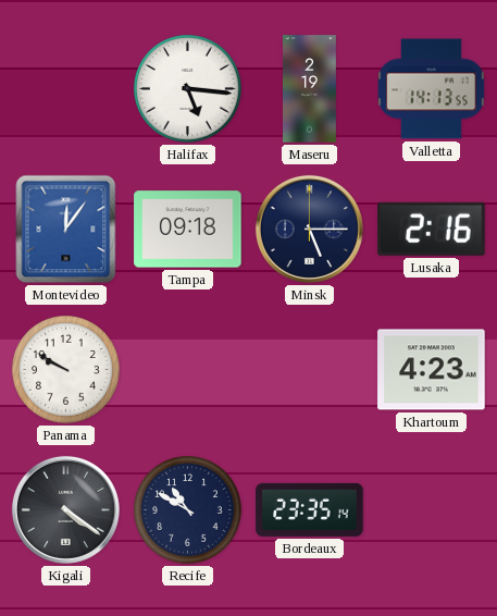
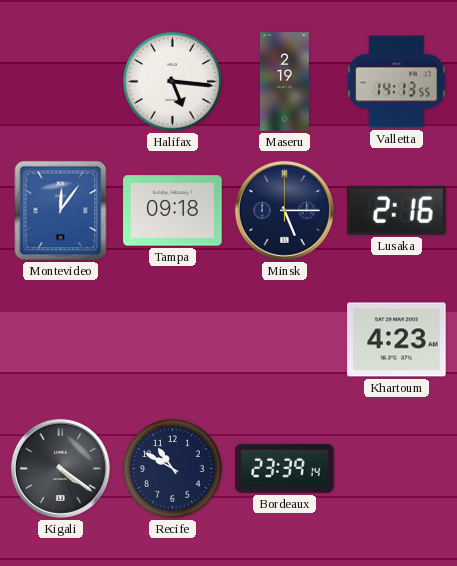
Panama: 9:50 -> none (66, 370)
Bordeaux: 23:35 -> 23:39 (285, 468)
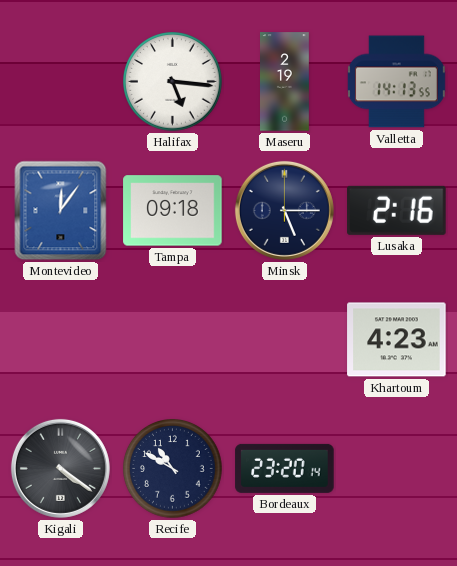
Bordeaux: 23:39 -> 23:20 (285, 468)
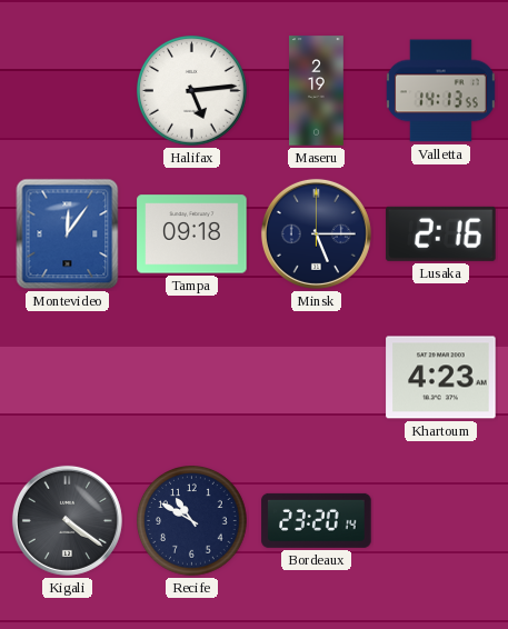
Halifax: 5:16 -> 5:14 (192, 91)
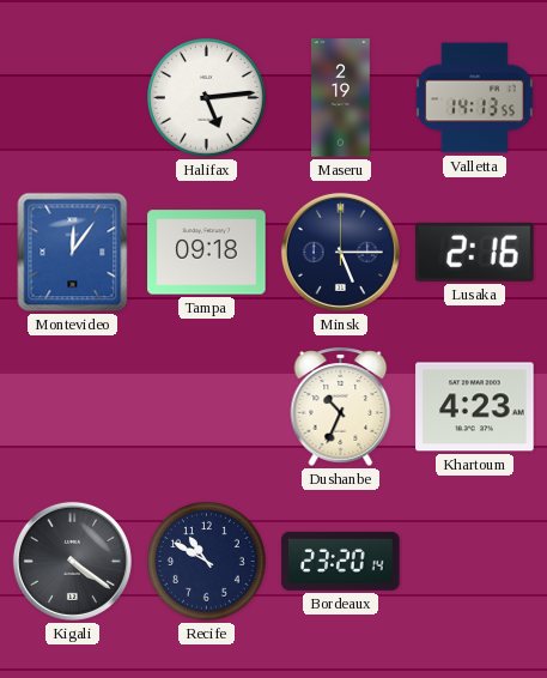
Dushanbe: none -> 10:34 (341, 406)
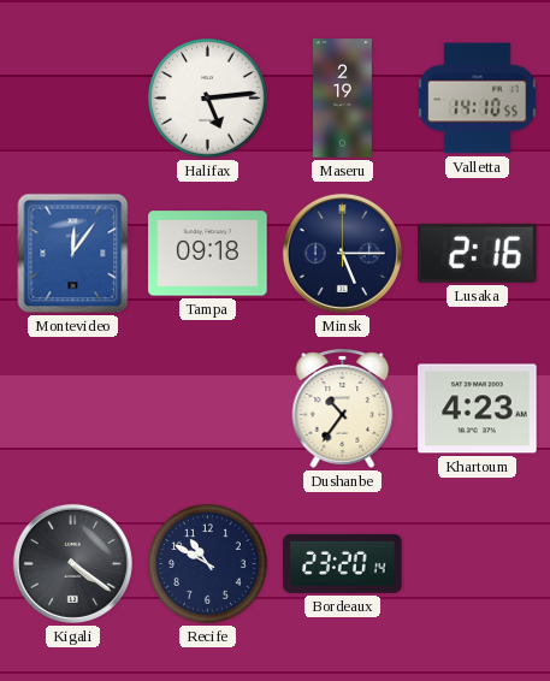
Valletta: 14:13 -> 14:10 (477, 99)
Dushanbe: 10:34 -> 10:36 (343, 408)
